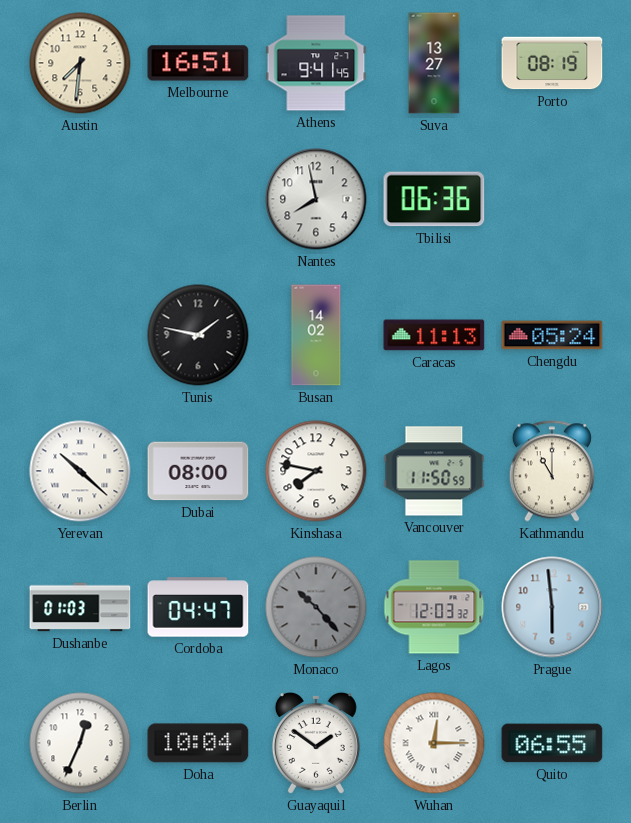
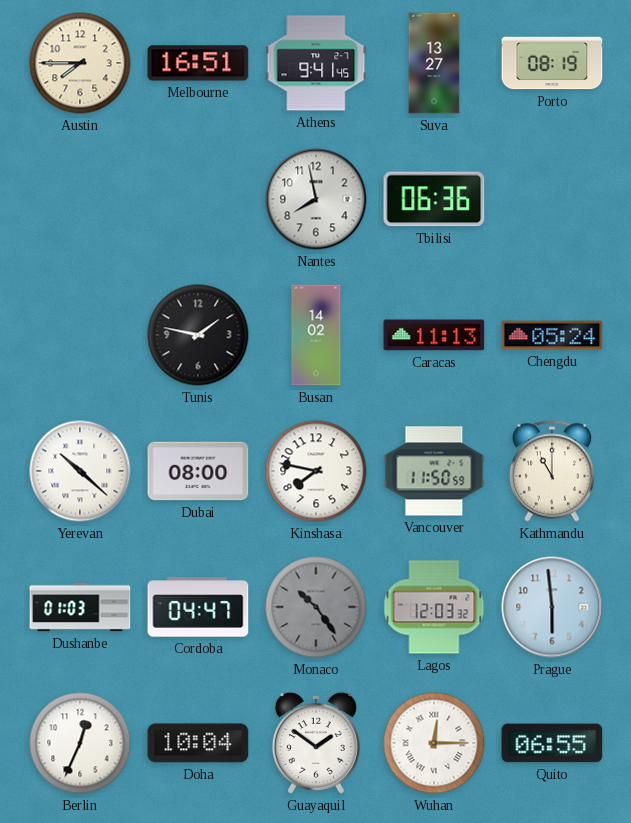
Austin: 7:31 -> 7:45 (80, 63)
Monaco: 10:23 -> 10:24 (316, 607)
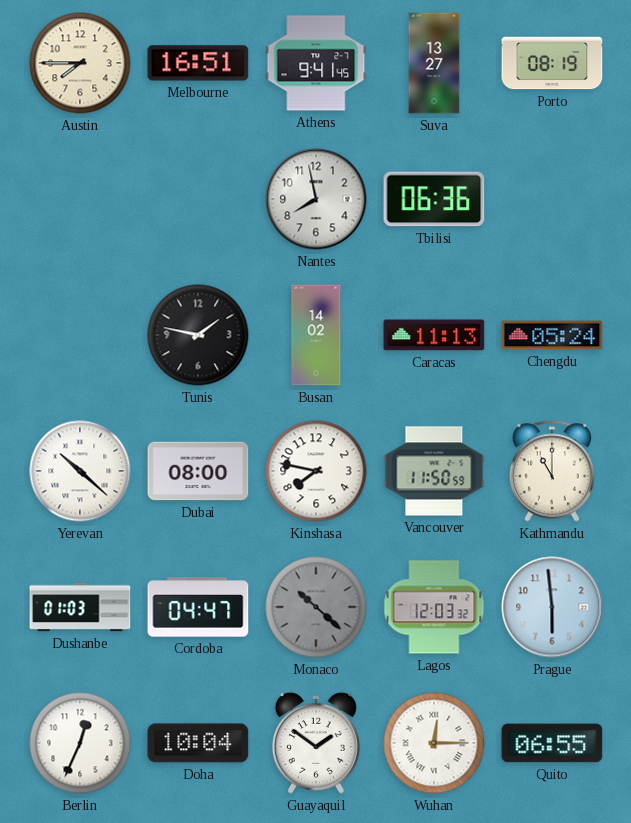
Monaco: 10:24 -> 10:22 (316, 607)
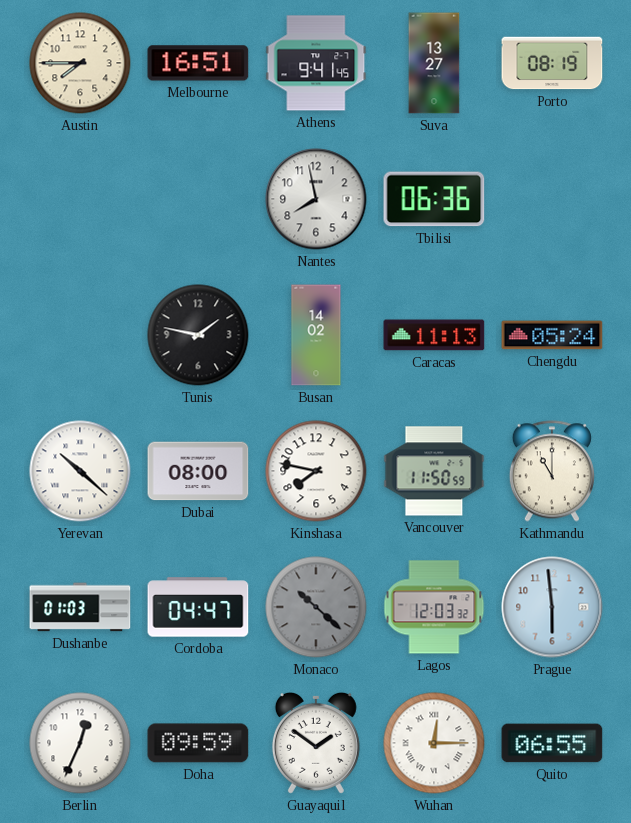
Doha: 10:04 -> 09:59 (198, 743)
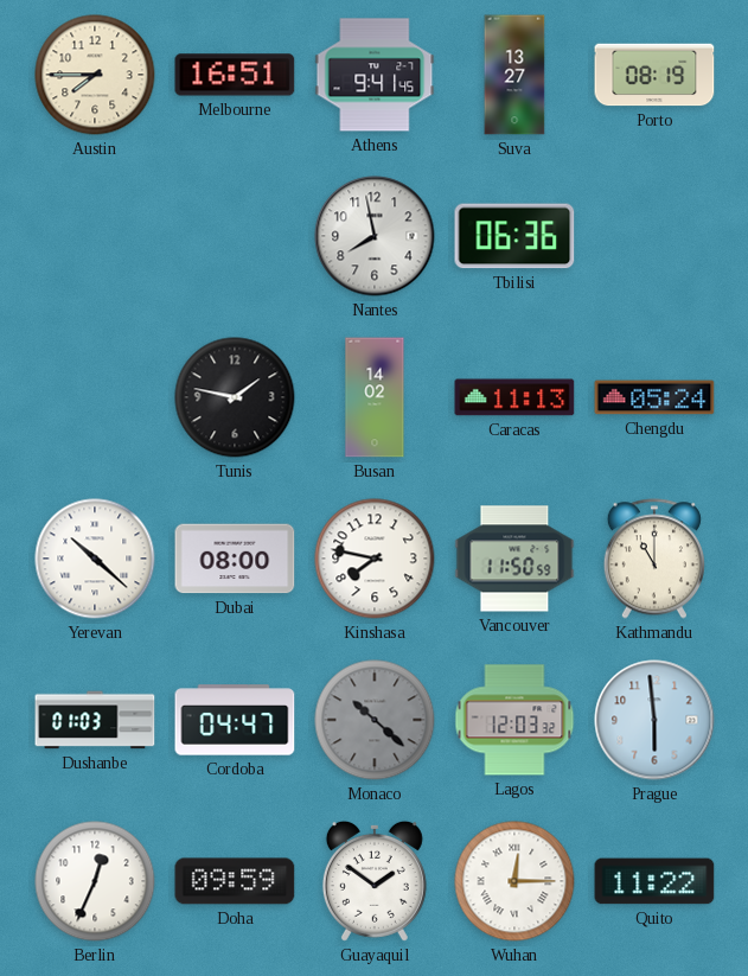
Quito: 06:55 -> 11:22 (654, 881)
